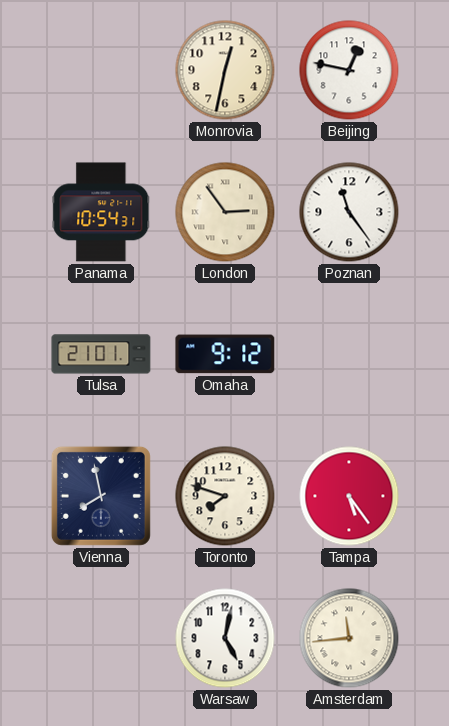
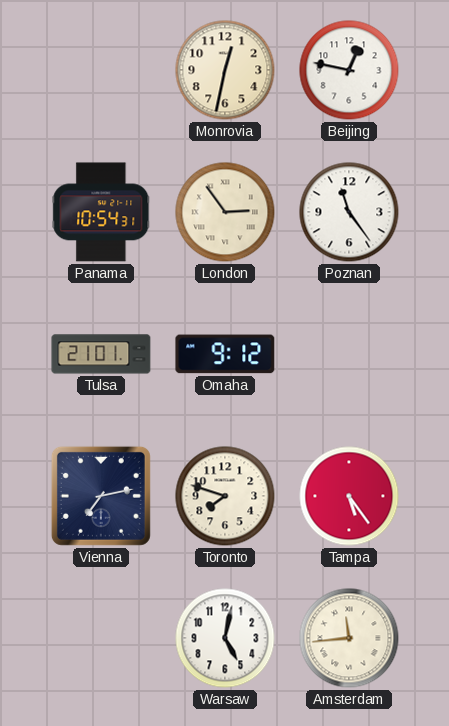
Vienna: 7:58 -> 7:13 (101, 496)
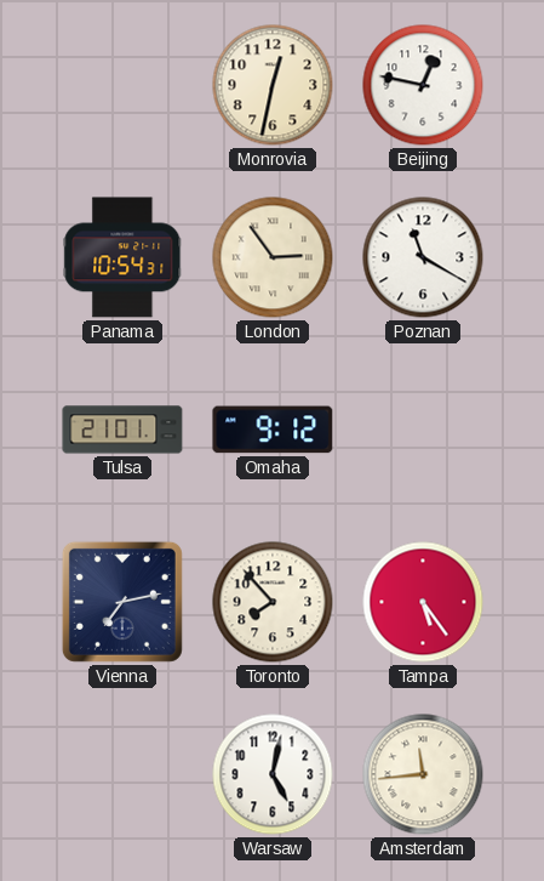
Poznan: 11:24 -> 11:20 (423, 257)
Toronto: 7:48 -> 7:53 (273, 602)
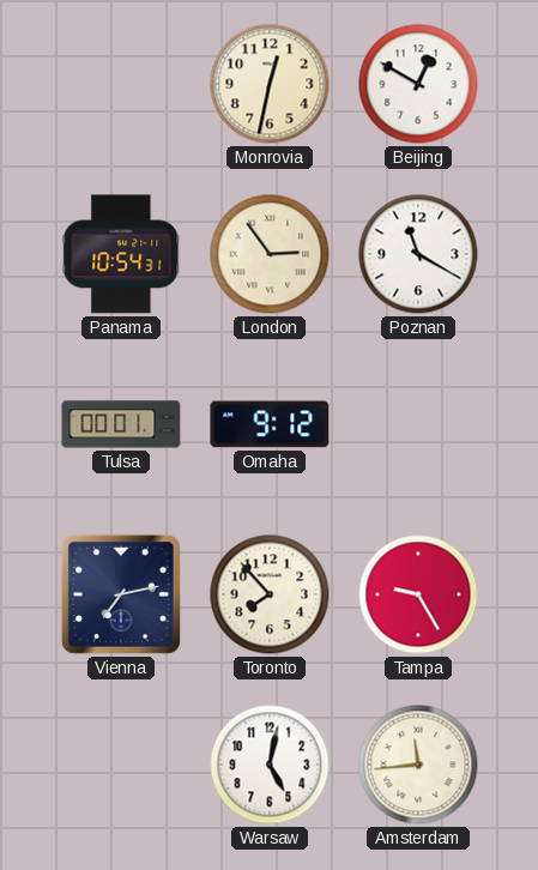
Beijing: 12:47 -> 12:50 (418, 84)
Tulsa: 21:01 -> 00:01 (121, 424)
Tampa: 5:24 -> 9:25 (418, 594)
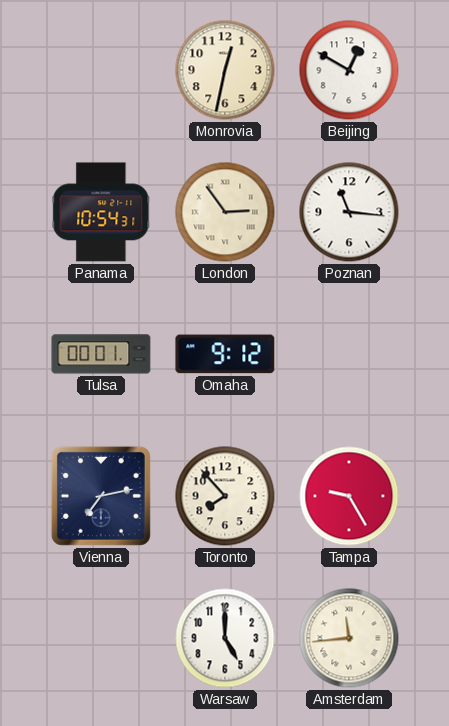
Poznan: 11:20 -> 11:16 (349, 212)
Warsaw: 5:02 -> 5:00 (225, 638)
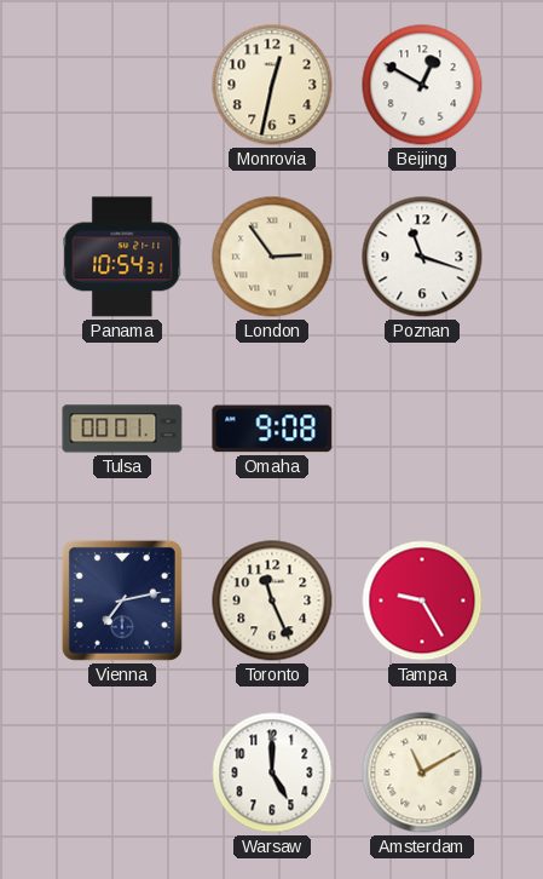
Poznan: 11:16 -> 11:18 (422, 257)
Omaha: 9:12 -> 9:08 (272, 429)
Toronto: 7:53 -> 11:26 (272, 601)
Amsterdam: 11:44 -> 11:10 (422, 772)
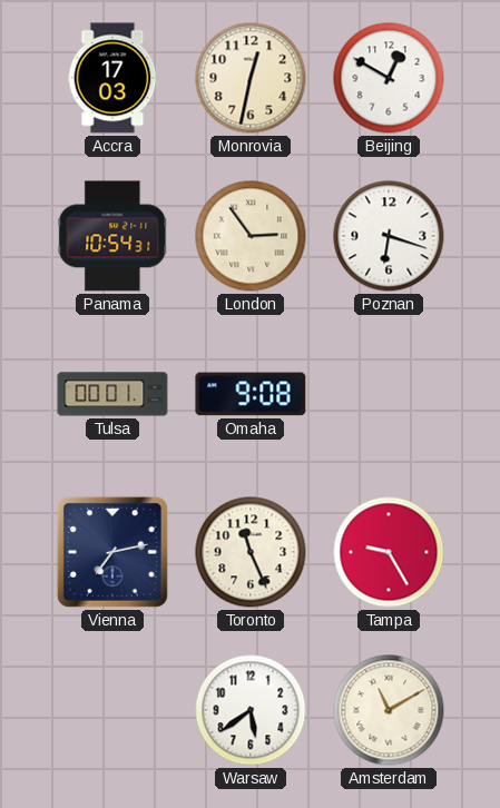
Accra: none -> 17:03 (112, 78)
Poznan: 11:18 -> 6:18 (389, 236)
Warsaw: 5:00 -> 5:39 (251, 710)
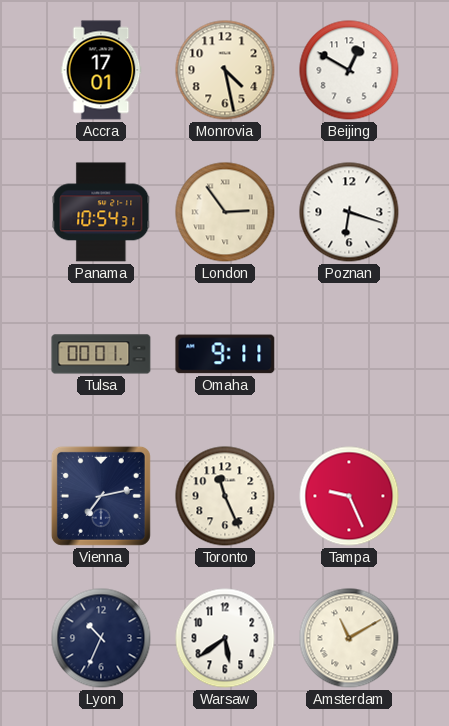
Accra: 17:03 -> 17:01 (101, 70)
Monrovia: 12:32 -> 4:28 (225, 70)
Omaha: 9:08 -> 9:11 (225, 354)
Tampa: 9:25 -> 9:26 (349, 496)
Lyon: none -> 10:34 (101, 638)
